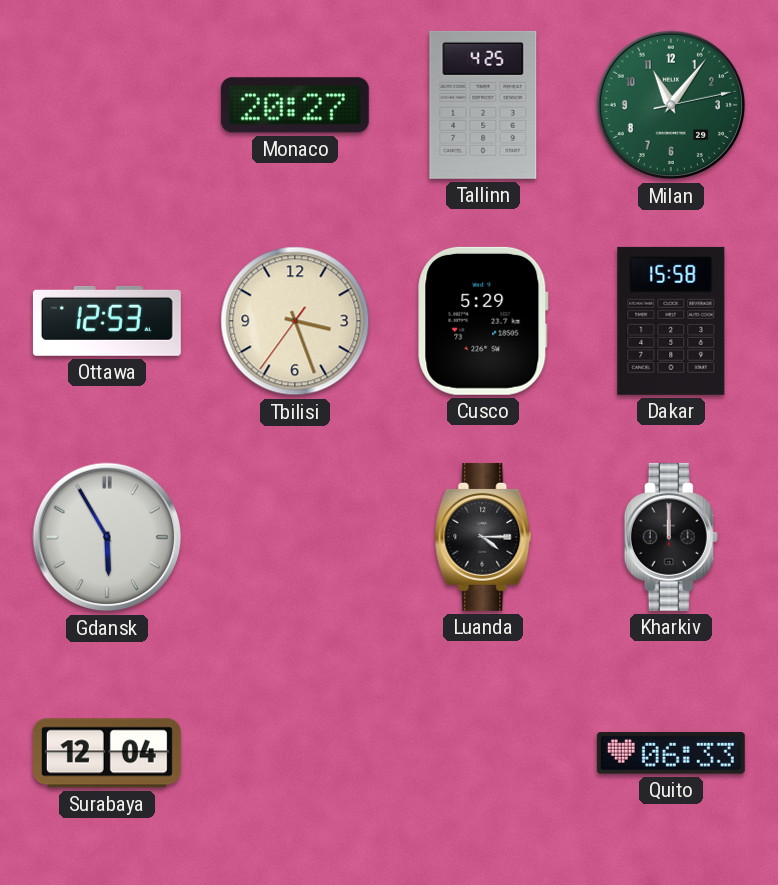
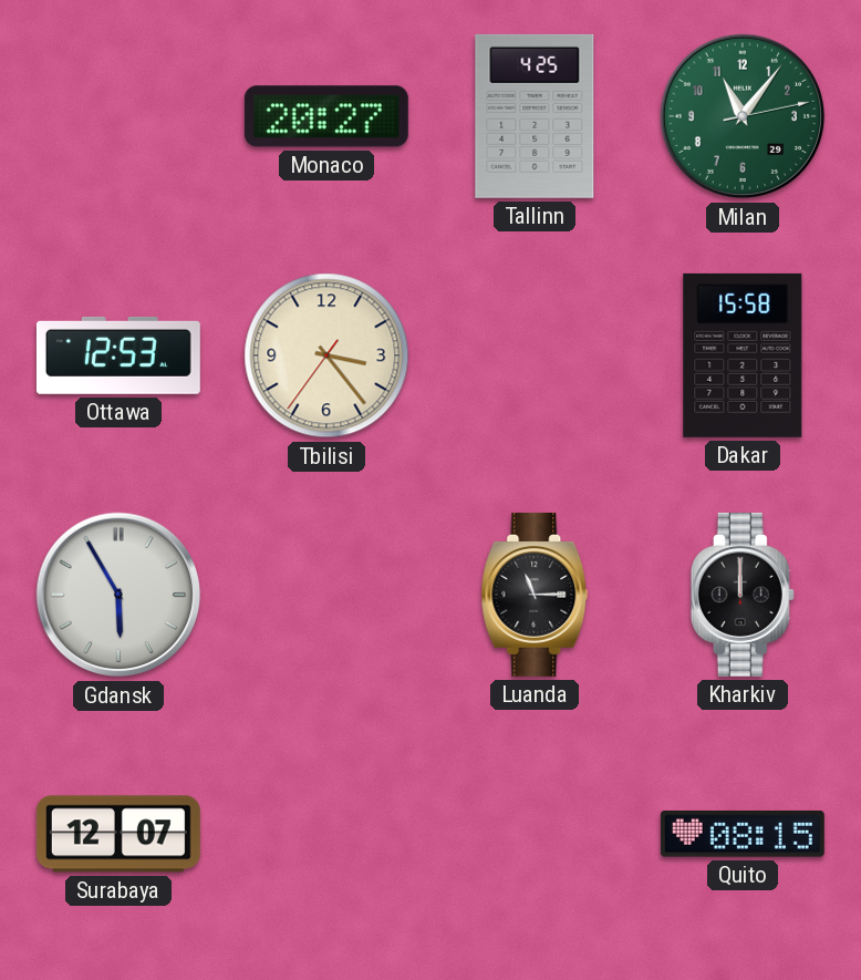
Tbilisi: 3:26 -> 3:23 (326, 355)
Cusco: 5:29 -> none (483, 321)
Luanda: 4:15 -> 11:15 (535, 595)
Surabaya: 12:04 -> 12:07 (118, 834)
Quito: 06:33 -> 08:15 (743, 834)
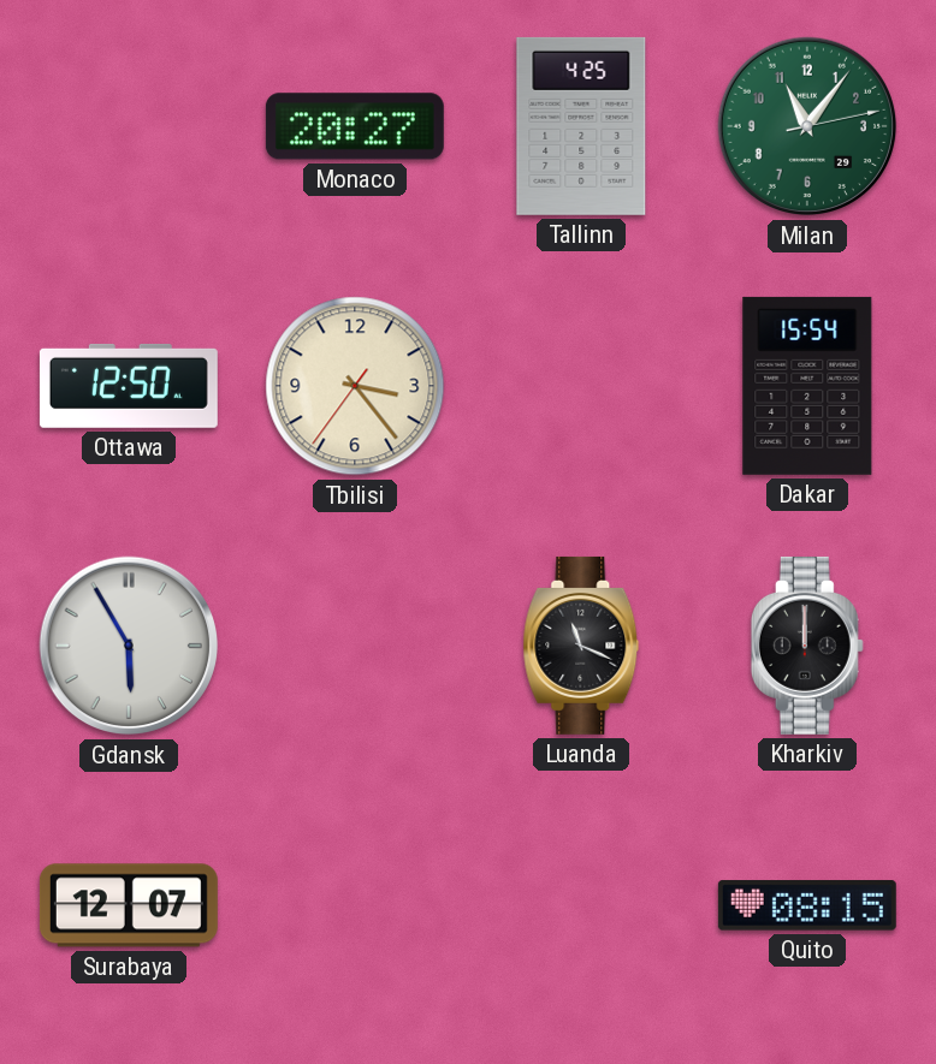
Ottawa: 12:53 -> 12:50 (129, 386)
Dakar: 15:58 -> 15:54 (807, 386)
Luanda: 11:15 -> 11:19 (581, 646)
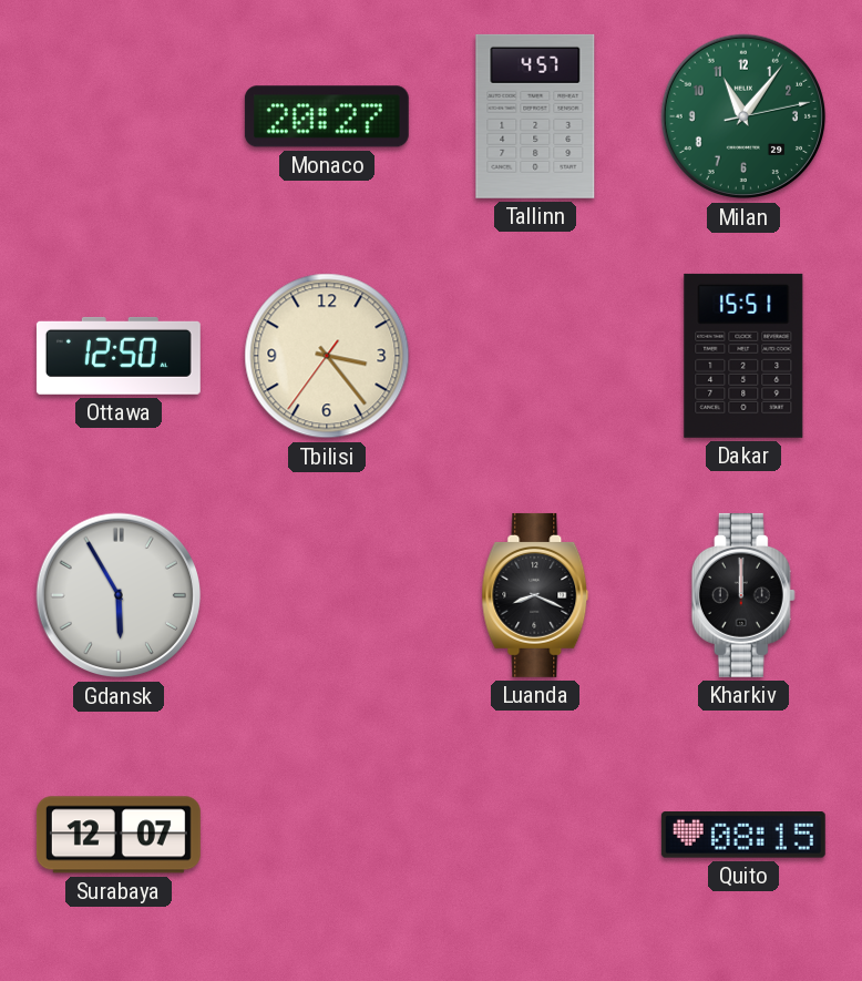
Tallinn: 4:25 -> 4:57 (535, 116)
Dakar: 15:54 -> 15:51 (743, 356)
Luanda: 11:19 -> 8:19 (535, 595)
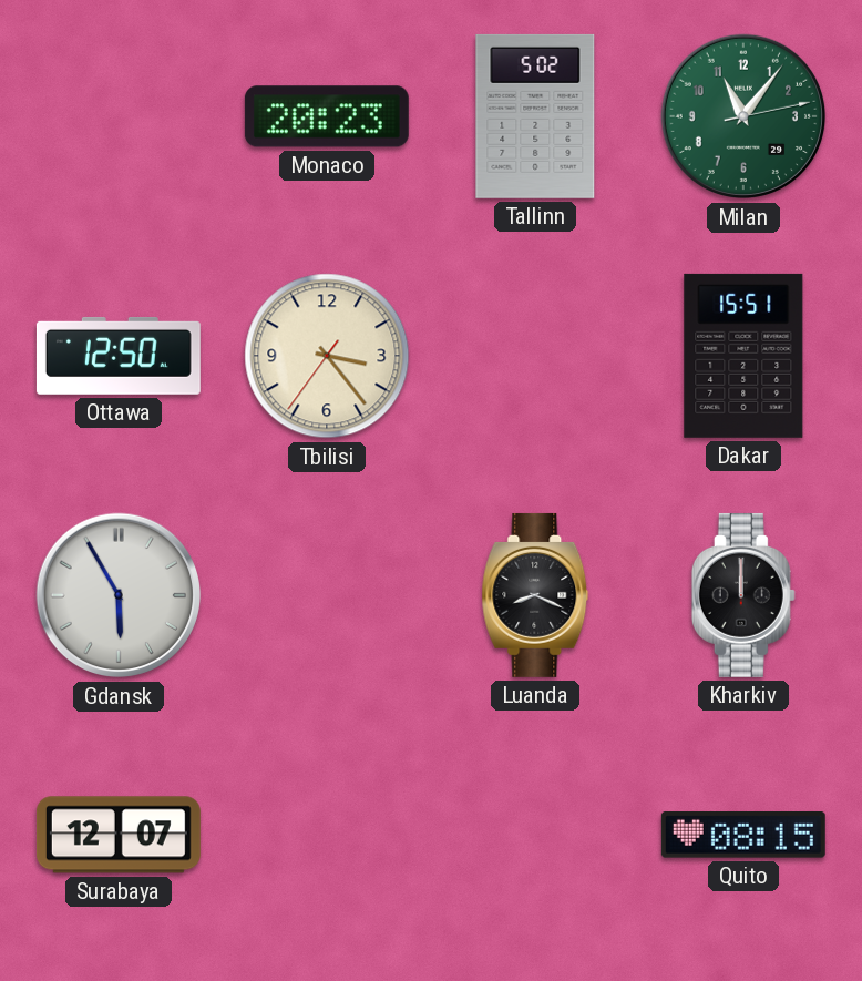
Monaco: 20:27 -> 20:23 (327, 116)
Tallinn: 4:57 -> 5:02 (535, 116)
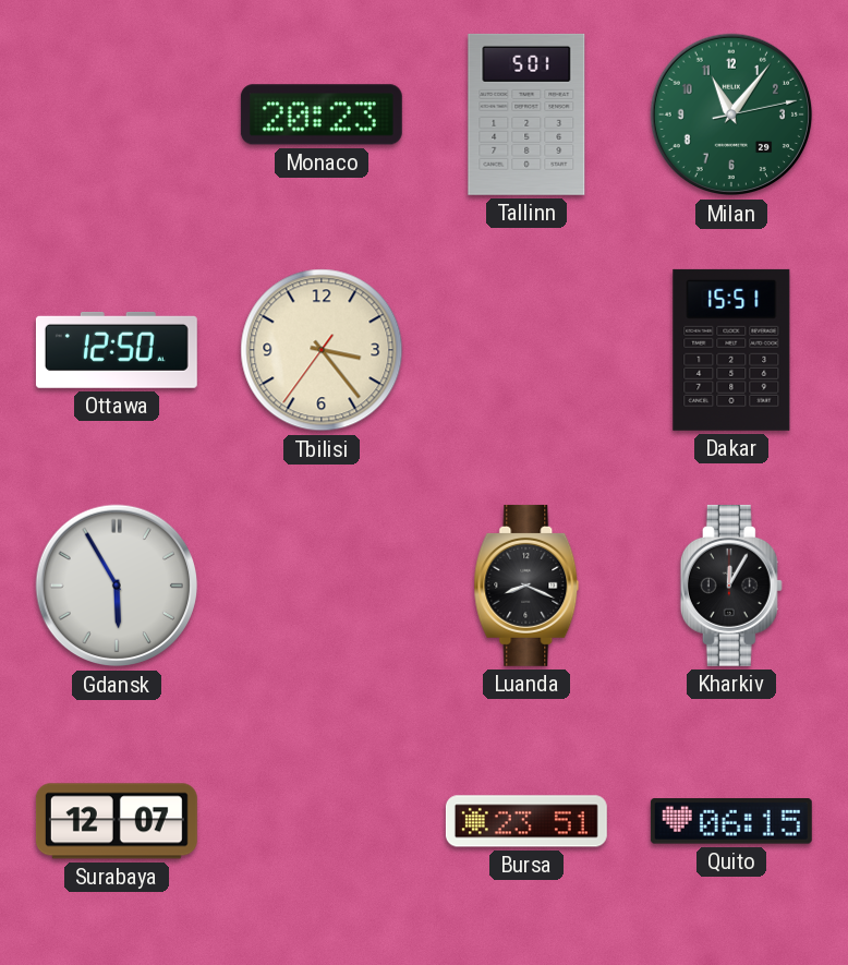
Tallinn: 5:02 -> 5:01 (526, 114)
Kharkiv: 12:00 -> 12:05 (731, 586)
Bursa: none -> 23:51 (526, 821)
Quito: 08:15 -> 06:15 (731, 821)
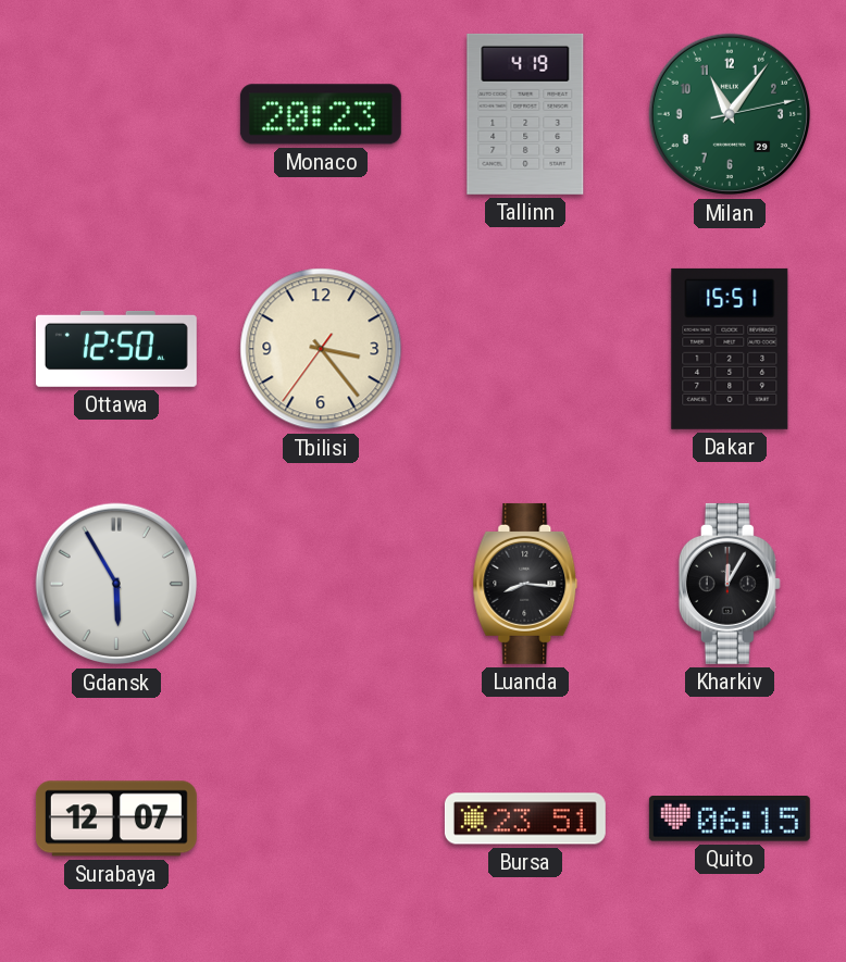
Tallinn: 5:01 -> 4:19 (525, 114)
Luanda: 8:19 -> 8:16 (525, 584)
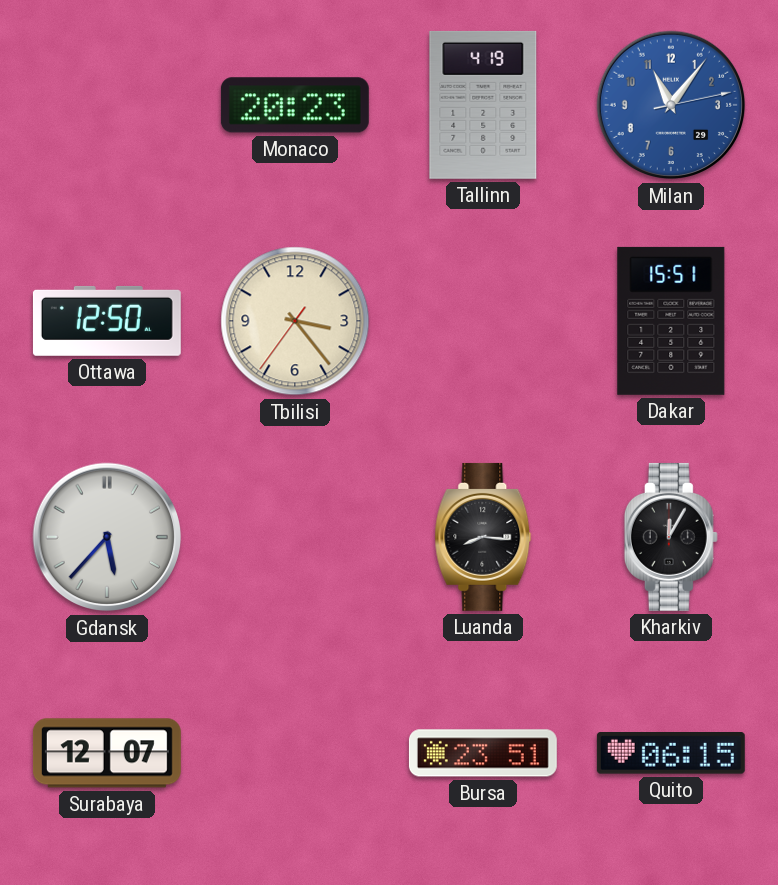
Milan dial: green -> blue (671, 105)
Gdansk: 5:55 -> 5:37 (107, 537)
